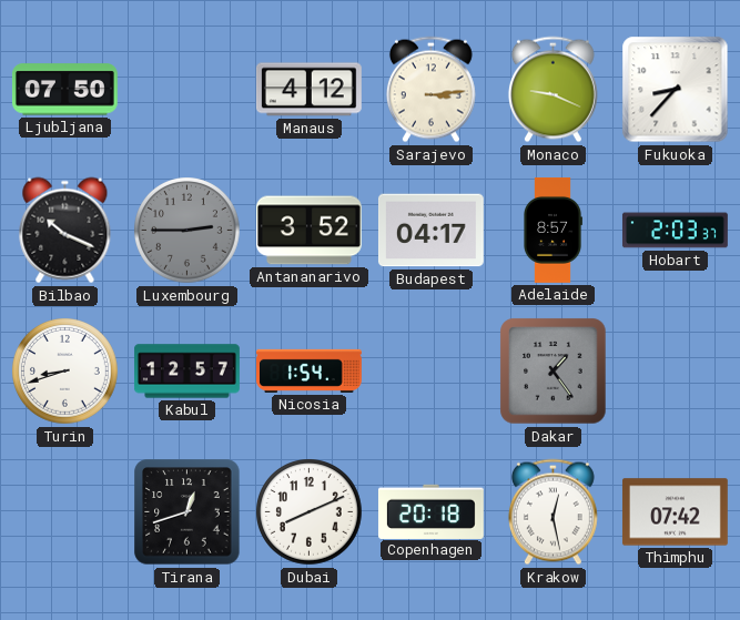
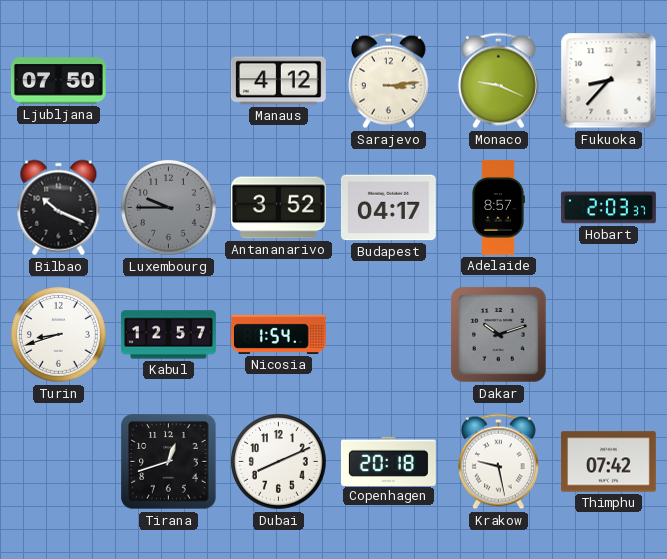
Luxembourg: 2:45 -> 9:45 (169, 208)
Dakar: 1:24 -> 10:12 (499, 335)
Krakow: 12:28 -> 9:28 (498, 462)
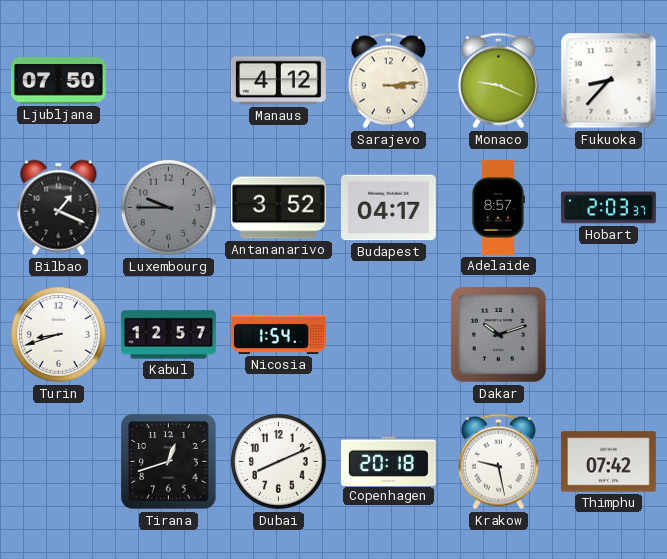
Bilbao: 10:19 -> 1:19 (59, 208)
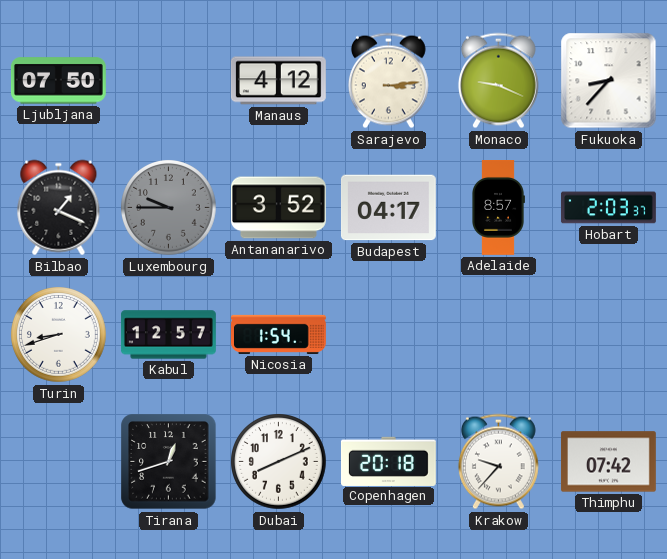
Dakar: 10:12 -> none (499, 335)
Krakow: 9:28 -> 9:37 (498, 462)
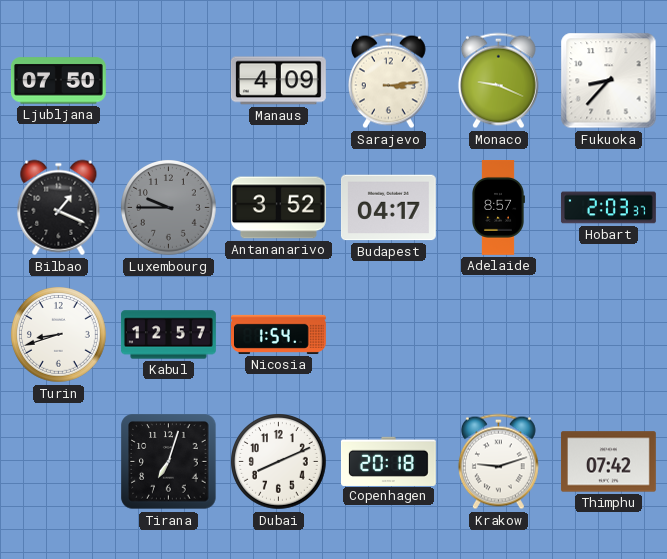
Manaus: 4:12 -> 4:09 (278, 81)
Tirana: 12:42 -> 7:03 (169, 462)
Krakow: 9:37 -> 9:12 (498, 462)
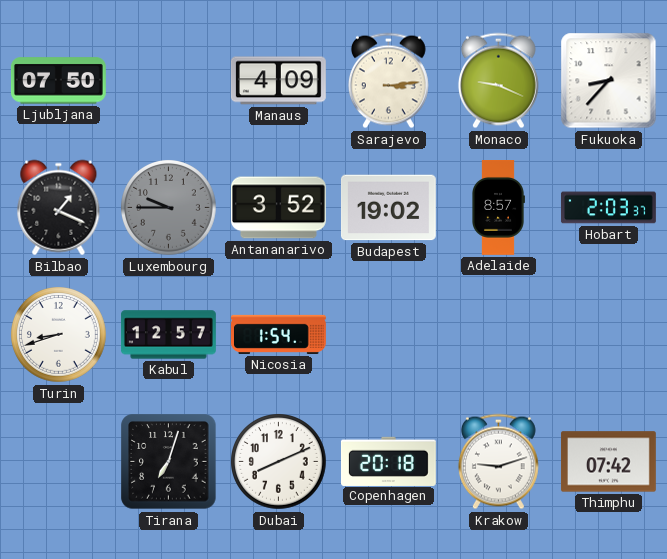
Budapest: 04:17 -> 19:02 (388, 208)
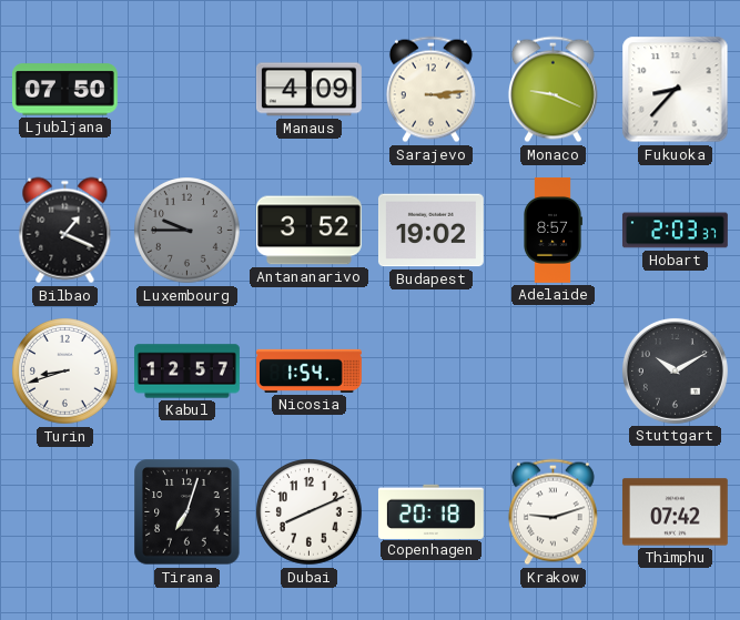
Stuttgart: none -> 10:10 (675, 370)
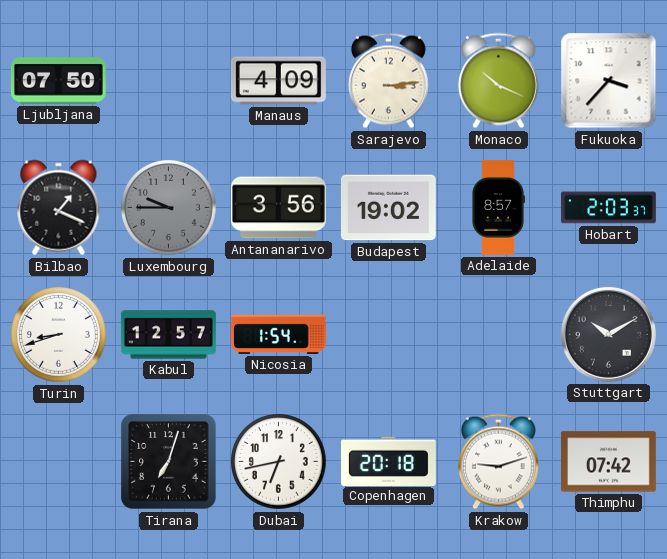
Monaco: 9:19 -> 10:19 (498, 81)
Fukuoka: 8:37 -> 3:37 (609, 81)
Antananarivo: 3:52 -> 3:56 (278, 208)
Dubai: 8:11 -> 6:43 (279, 462)
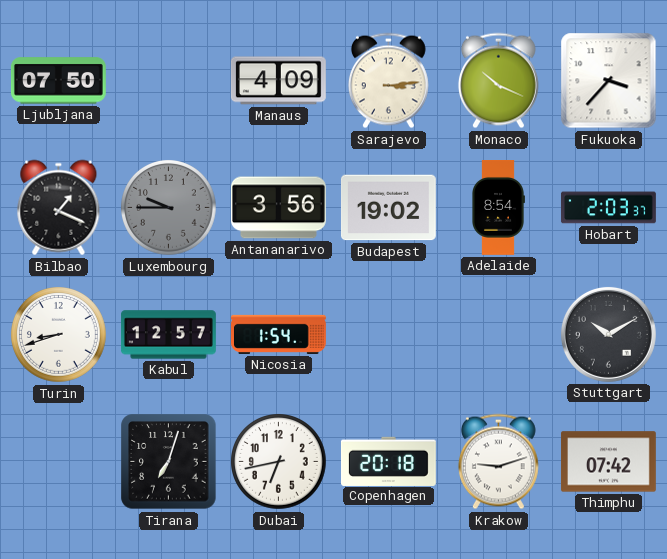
Adelaide: 8:57 -> 8:54 (499, 208)
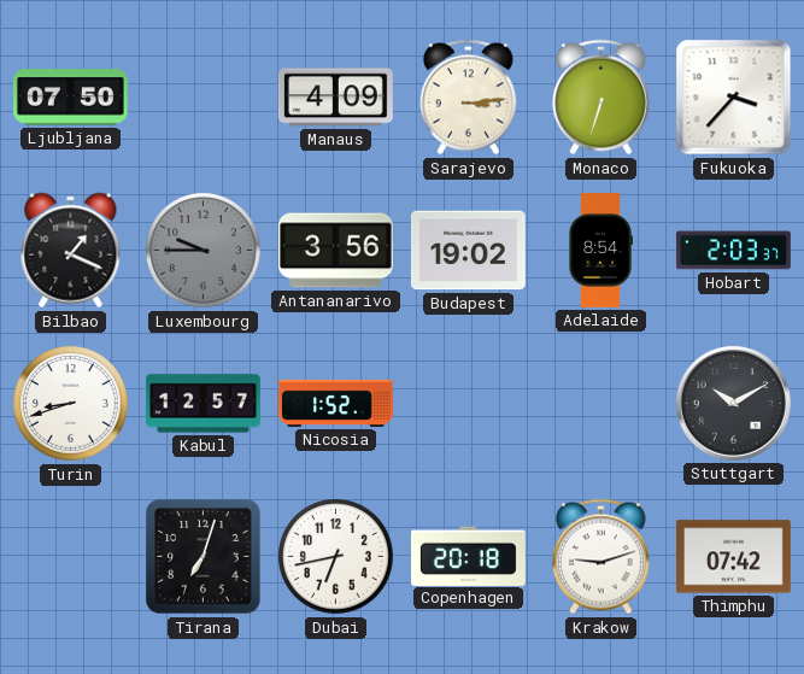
Monaco: 10:19 -> 6:33 (600, 98)
Nicosia: 1:54 -> 1:52 (336, 403)
